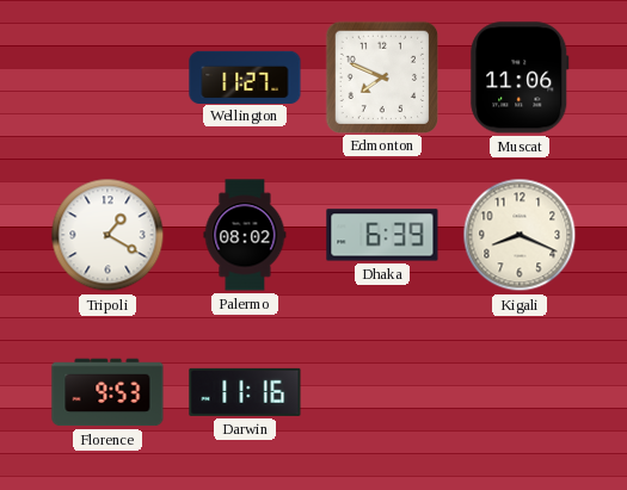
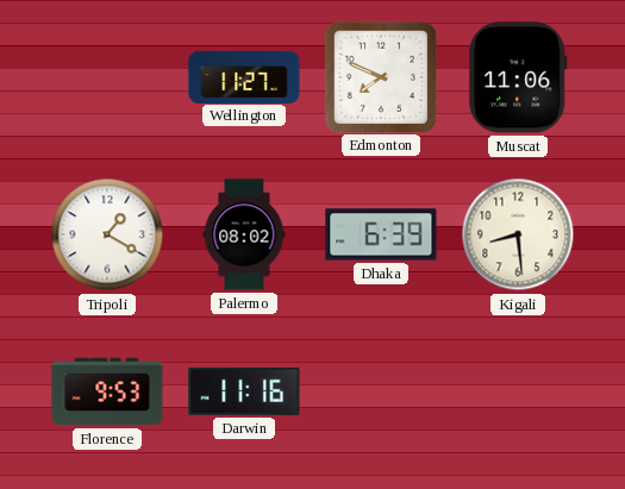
Kigali: 8:19 -> 8:29 (518, 234)
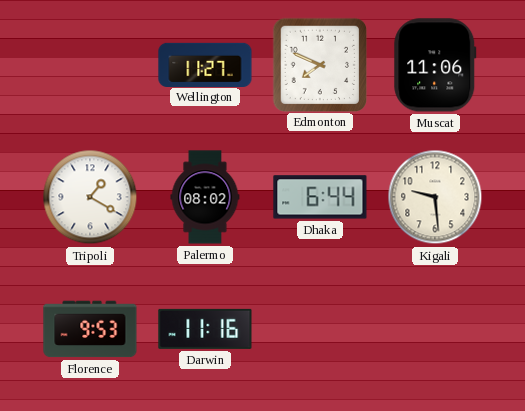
Dhaka: 6:39 -> 6:44 (320, 197)
Kigali: 8:29 -> 9:29 (435, 197)
